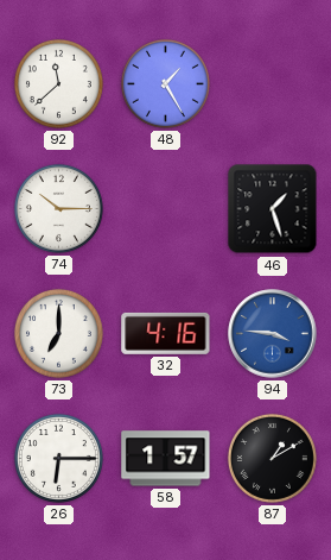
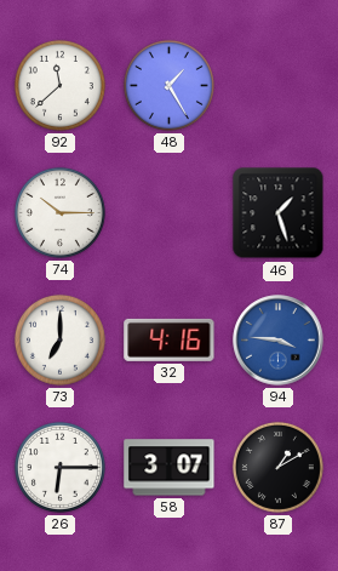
58: 1:57 -> 3:07 (170, 468)
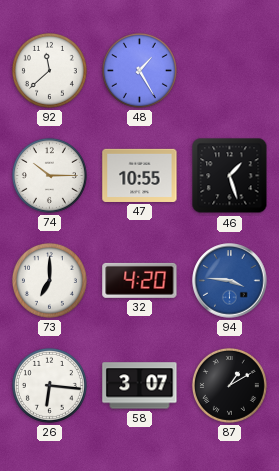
47: none -> 10:55 (140, 175)
32: 4:16 -> 4:20 (140, 280)
26: 6:15 -> 6:16 (49, 385)
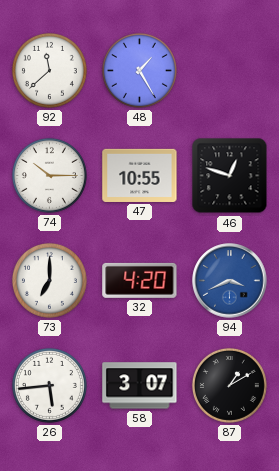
46: 1:27 -> 12:48 (230, 176)
94: 3:46 -> 3:41 (230, 281)
26: 6:16 -> 5:44 (49, 385)
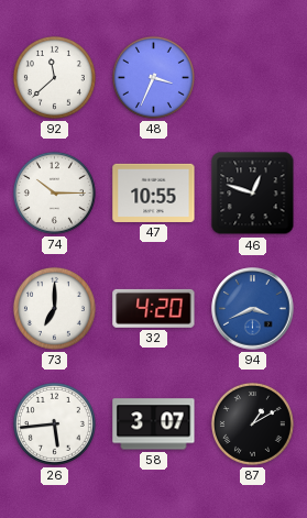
48: 1:25 -> 3:34 (153, 77)
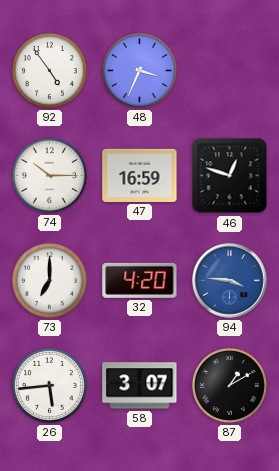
92: 11:38 -> 4:54 (49, 70)
47: 10:55 -> 16:59 (140, 175)
94: 3:41 -> 3:46 (230, 281)
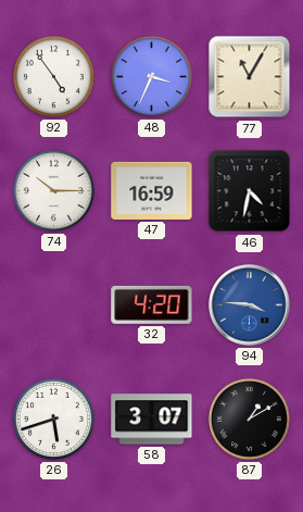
77: none -> 11:05 (250, 77)
46: 12:48 -> 4:32 (250, 191)
73: 7:00 -> none (49, 280)
26: 5:44 -> 5:42 (53, 419)
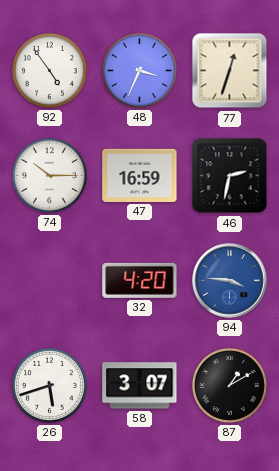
77: 11:05 -> 12:33 (230, 71)
46: 4:32 -> 2:32 (230, 176)
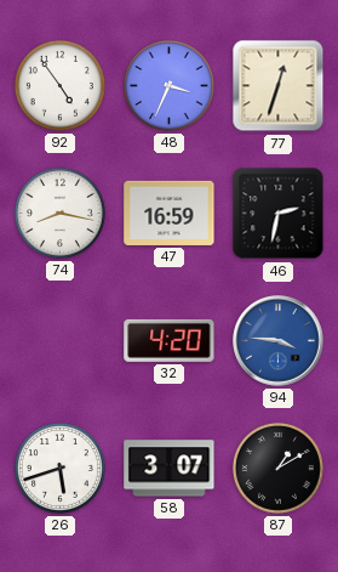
74: 10:15 -> 8:17 (59, 213)
